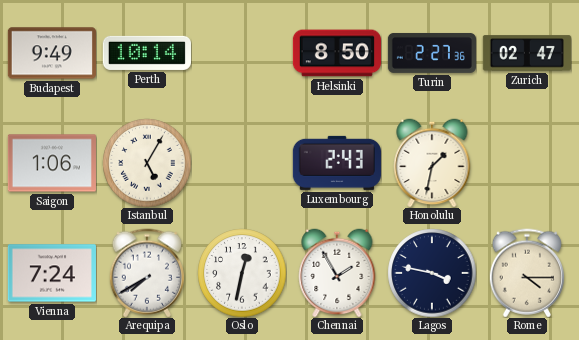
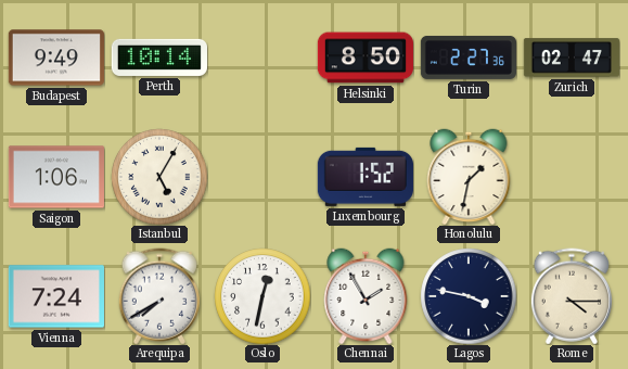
Luxembourg: 2:43 -> 1:52 (366, 177)
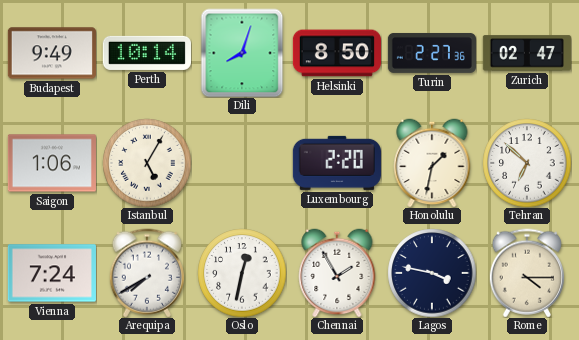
Dili: none -> 8:03 (242, 53)
Luxembourg: 1:52 -> 2:20 (337, 163)
Tehran: none -> 6:52 (527, 163)
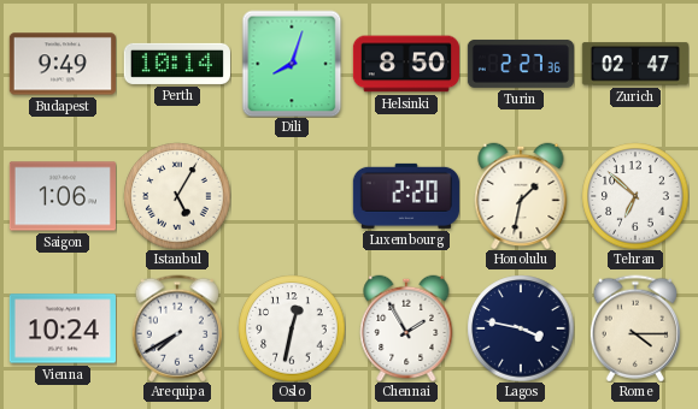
Vienna: 7:24 -> 10:24 (63, 328)
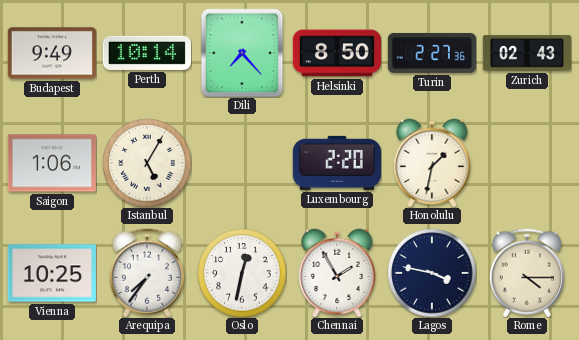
Dili: 8:03 -> 7:23 (242, 53)
Zurich: 02:47 -> 02:43 (527, 53)
Tehran: 6:52 -> none (635, 196)
Vienna: 10:24 -> 10:25 (52, 273)
Arequipa: 7:40 -> 7:36 (147, 273)
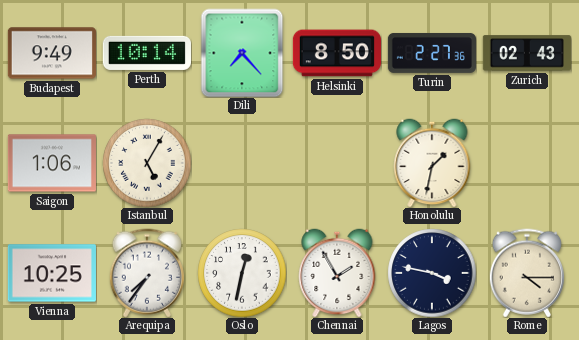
Luxembourg: 2:20 -> none (337, 163)
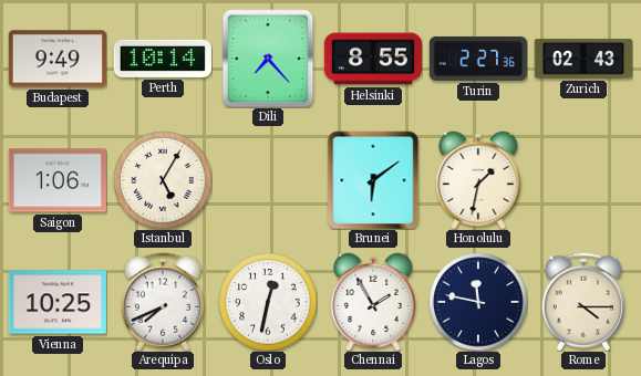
Helsinki: 8:50 -> 8:55 (373, 59)
Brunei: none -> 6:09 (373, 180)
Arequipa: 7:36 -> 7:41 (163, 302)
Lagos: 3:47 -> 11:47 (478, 302)
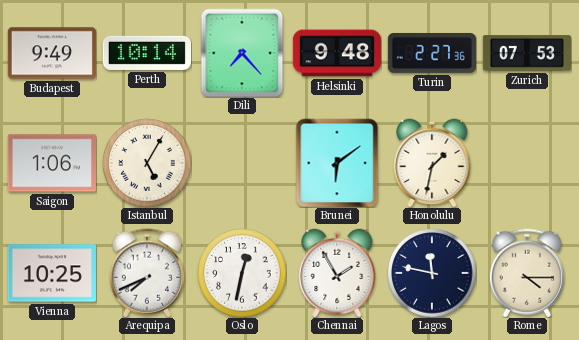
Helsinki: 8:55 -> 9:48 (337, 53)
Zurich: 02:43 -> 07:53 (527, 53)
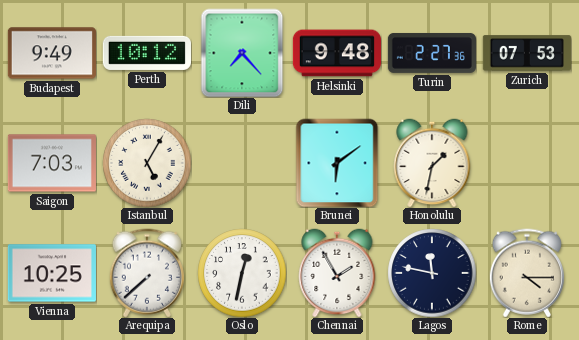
Perth: 10:14 -> 10:12 (147, 53)
Saigon: 1:06 -> 7:03 (52, 163)
Arequipa: 7:41 -> 7:38 (147, 273)
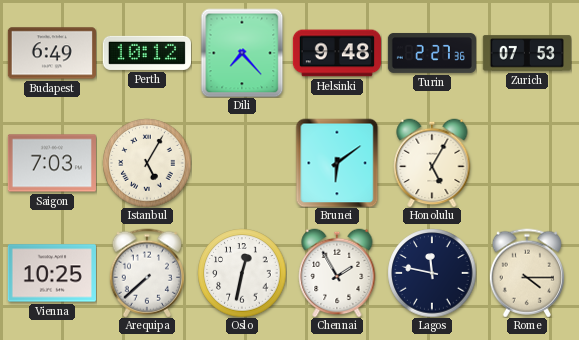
Budapest: 9:49 -> 6:49 (52, 53)
Honolulu: 1:32 -> 5:05 (432, 163)
